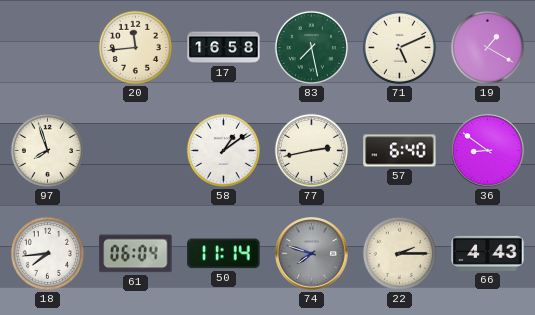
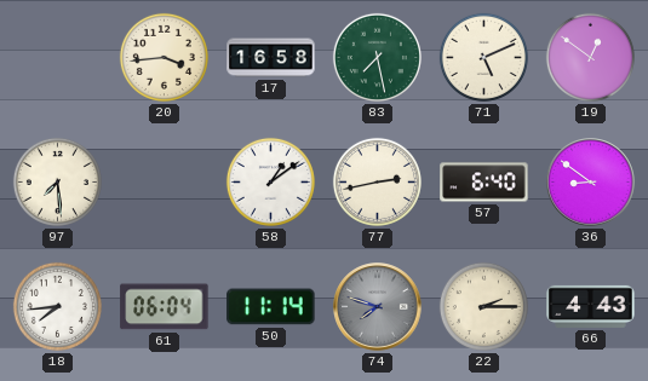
20: 11:44 -> 3:44 (164, 57)
19: 1:20 -> 12:51 (590, 57)
97: 7:57 -> 7:29 (57, 181)
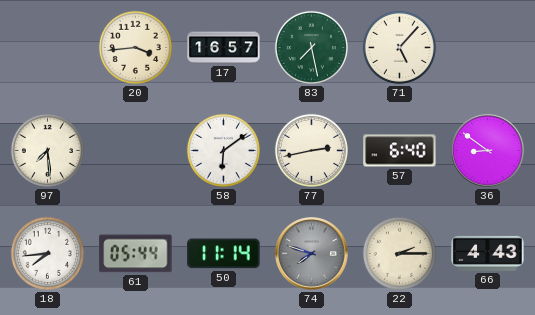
17: 16:58 -> 16:57 (224, 48)
71: 5:11 -> 5:07 (399, 47)
19: 12:51 -> none (590, 57)
58: 1:09 -> 6:09 (223, 150)
61: 06:04 -> 05:44 (136, 254)
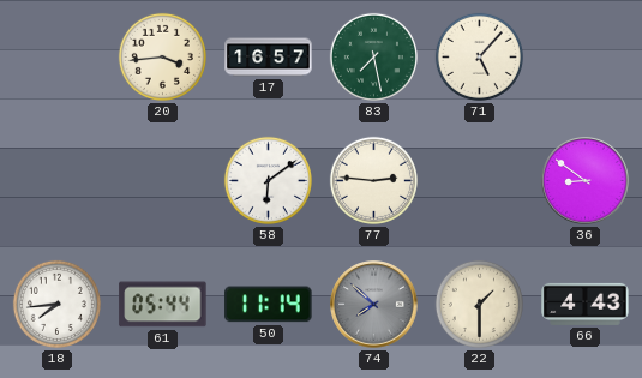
97: 7:29 -> none (47, 150)
77: 2:43 -> 2:46 (373, 180)
57: 6:40 -> none (400, 151)
74: 7:48 -> 7:52 (374, 305)
22: 2:15 -> 1:30 (479, 304)
